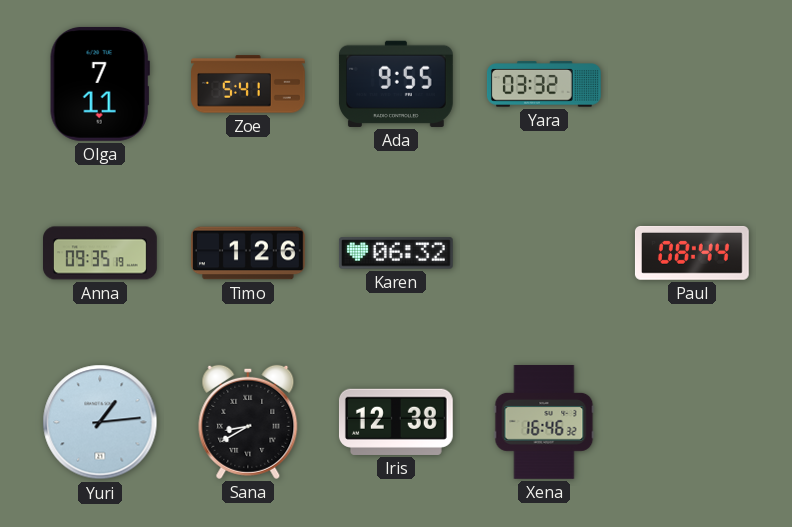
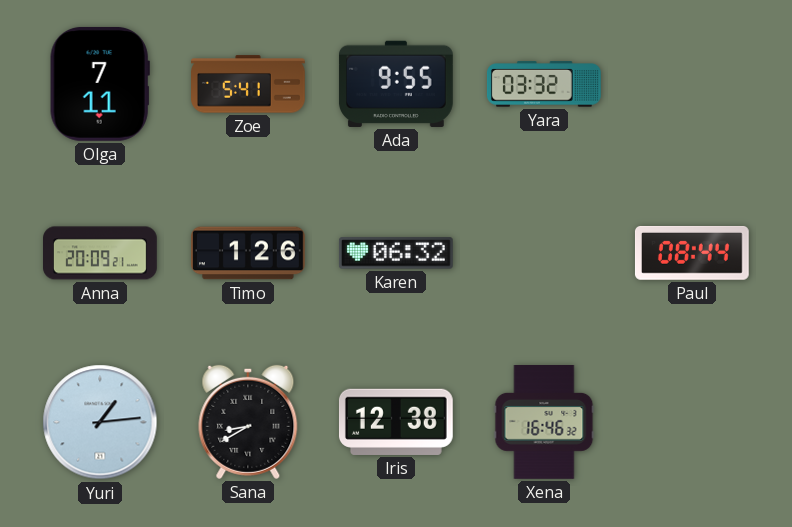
Anna: 09:35 -> 20:09 (101, 253)
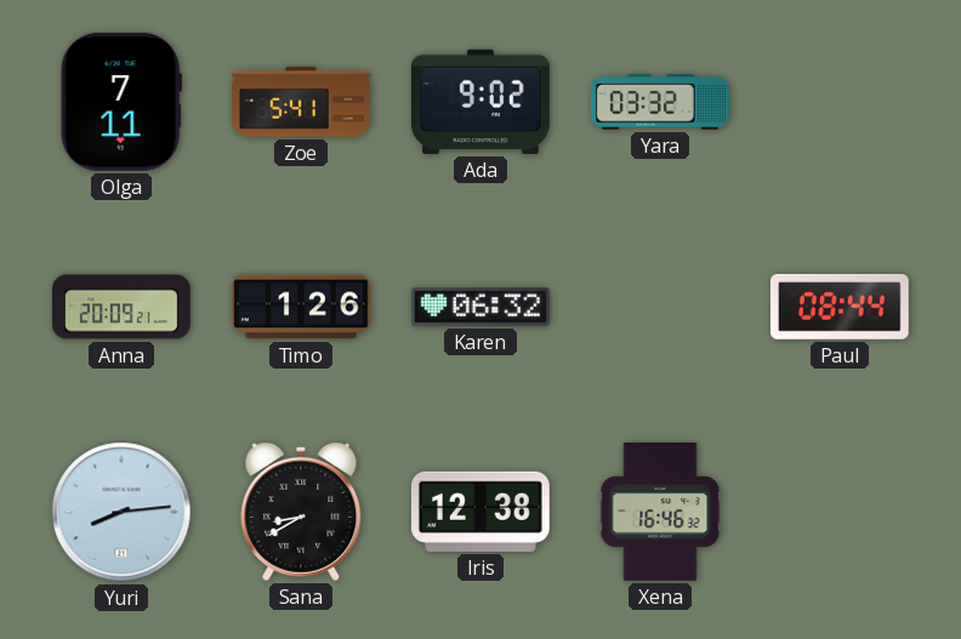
Ada: 9:55 -> 9:02 (480, 102)
Yuri: 1:14 -> 8:14 (121, 512)
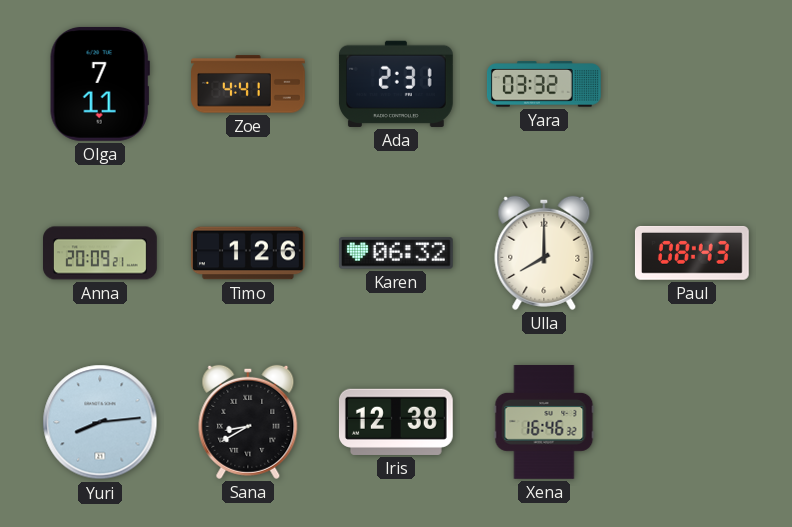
Zoe: 5:41 -> 4:41 (249, 84)
Ada: 9:02 -> 2:31 (396, 84)
Ulla: none -> 8:00 (544, 253)
Paul: 08:44 -> 08:43 (692, 253)
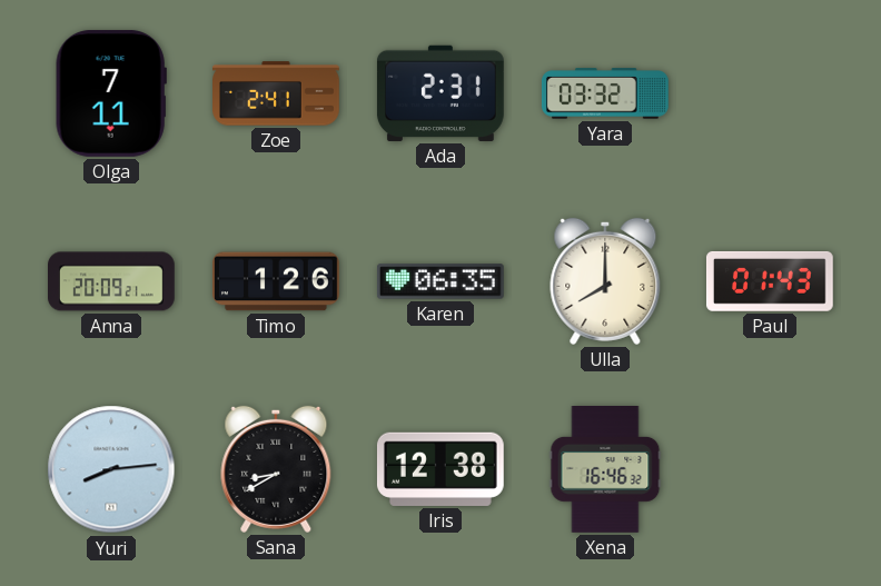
Zoe: 4:41 -> 2:41 (277, 93)
Karen: 06:32 -> 06:35 (441, 281)
Paul: 08:43 -> 01:43 (770, 281)
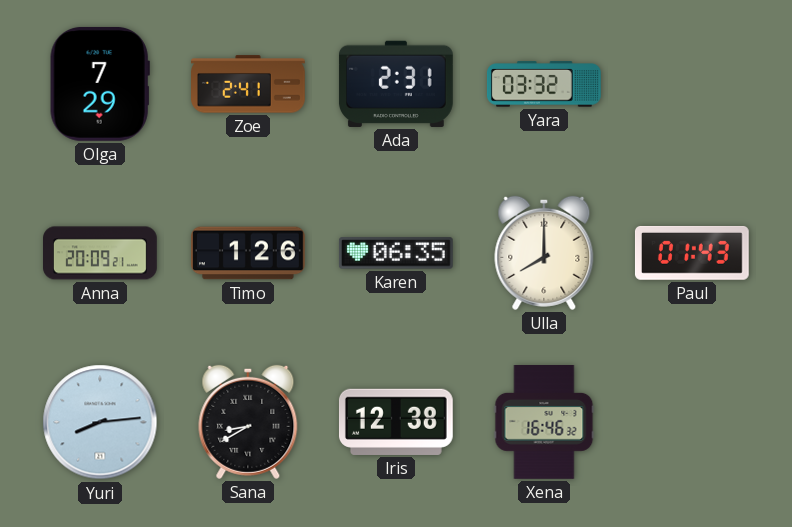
Olga: 7:11 -> 7:29 (100, 84)
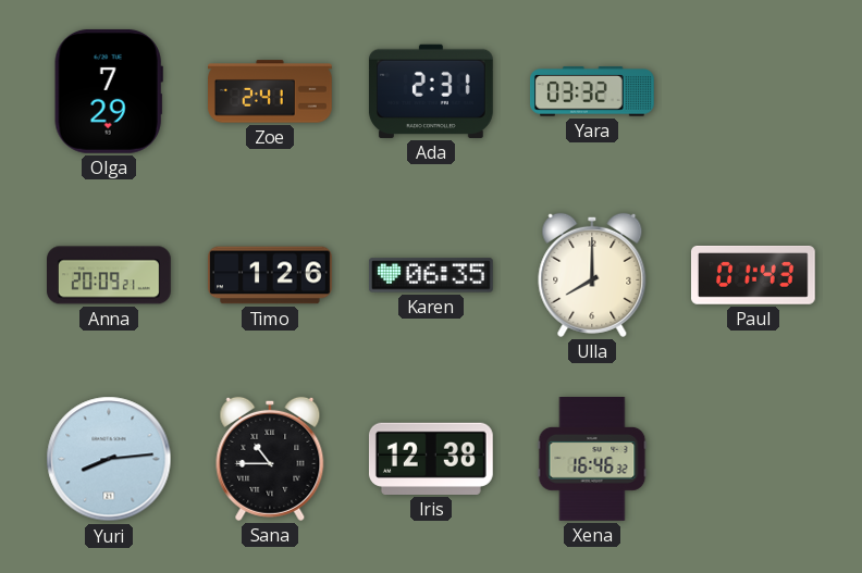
Sana: 8:40 -> 10:45 (270, 459)
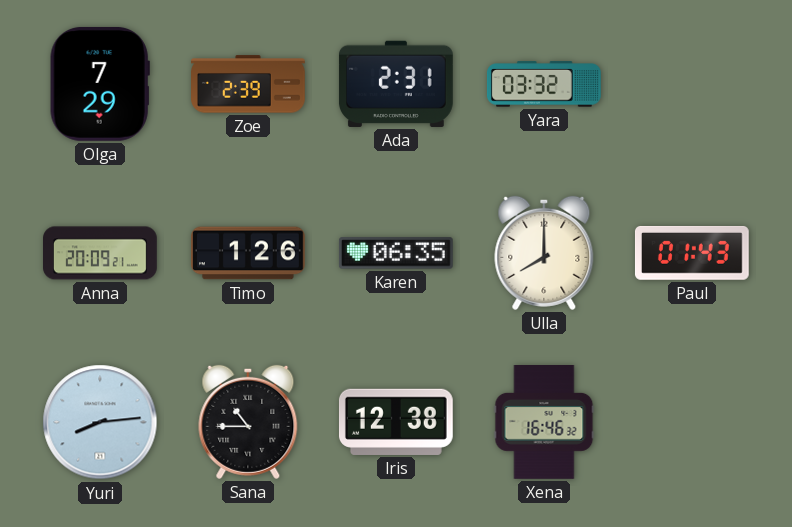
Zoe: 2:41 -> 2:39 (249, 84)
